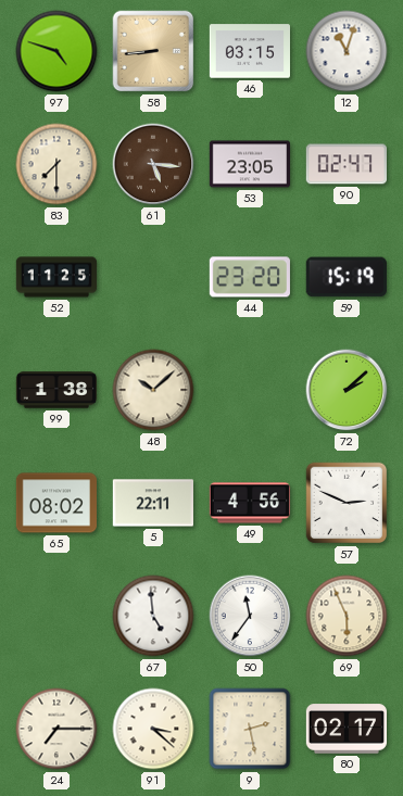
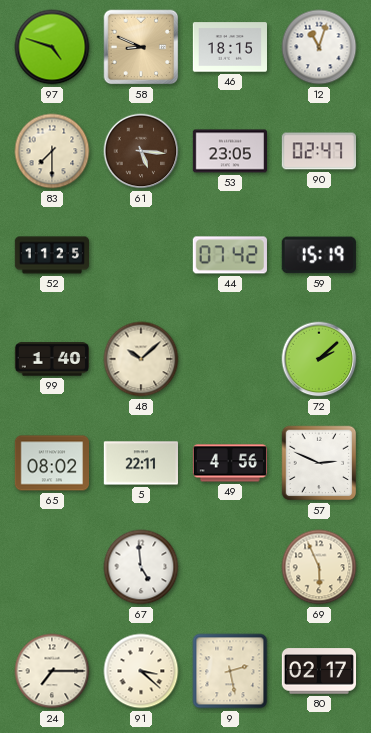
58: 8:44 -> 8:49 (141, 47)
46: 03:15 -> 18:15 (229, 47)
44: 23:20 -> 07:42 (230, 255)
99: 1:38 -> 1:40 (51, 359)
50: 11:36 -> none (250, 616)
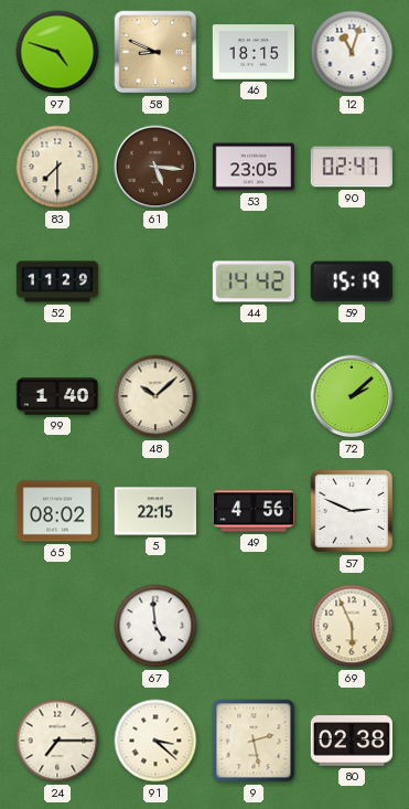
52: 11:25 -> 11:29 (57, 281)
44: 07:42 -> 14:42 (254, 281)
5: 22:11 -> 22:15 (154, 511)
80: 02:17 -> 02:38 (351, 741)
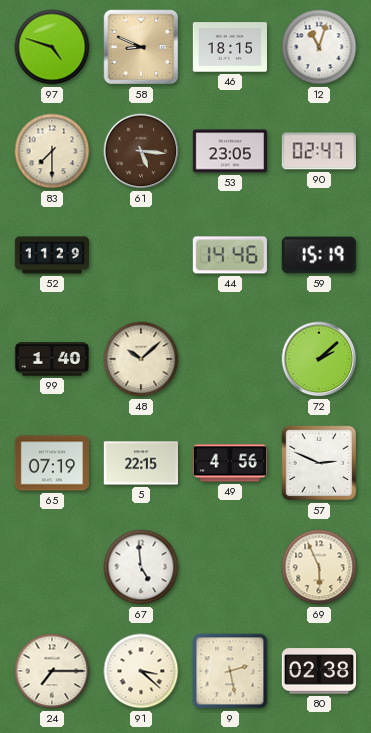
44: 14:42 -> 14:46 (230, 255)
65: 08:02 -> 07:19 (51, 463)
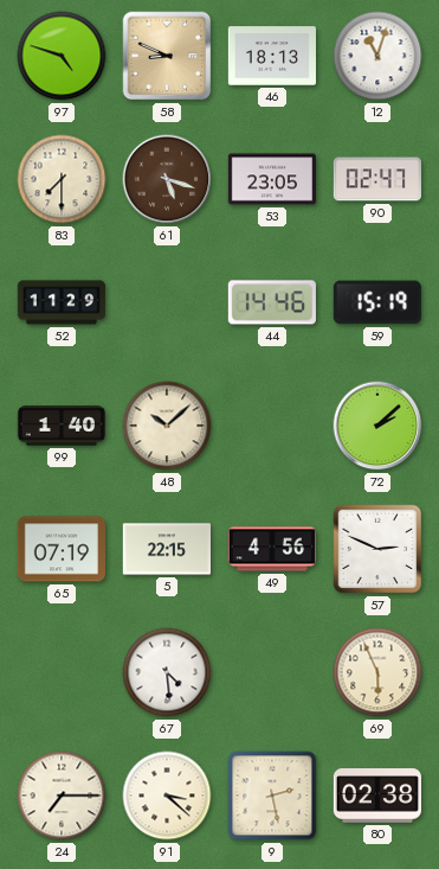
46: 18:15 -> 18:13 (271, 56)
61: 5:16 -> 5:18 (167, 179)
67: 4:59 -> 4:29 (167, 672)
